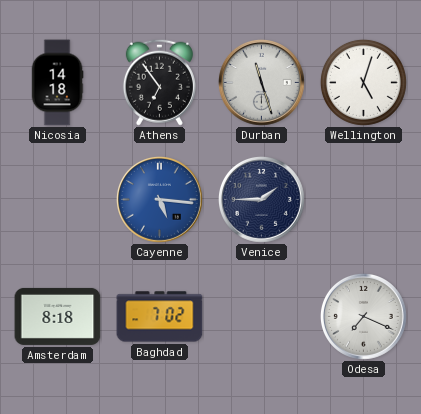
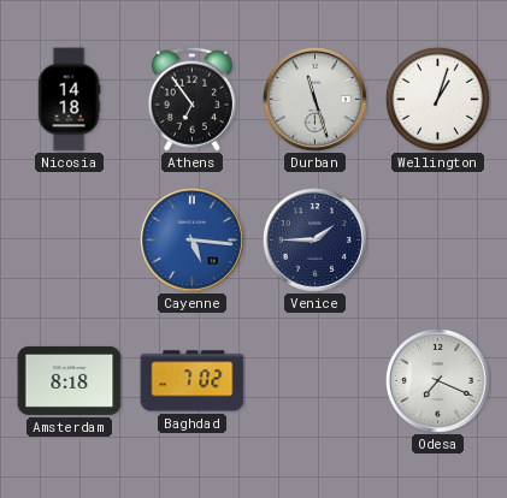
Wellington: 5:03 -> 1:03 (437, 99)
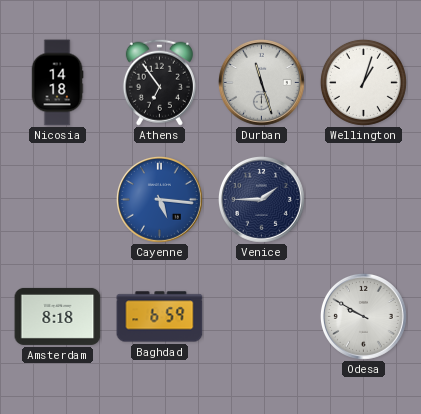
Baghdad: 7:02 -> 6:59 (160, 317)
Odesa: 7:19 -> 9:50 (363, 316)
